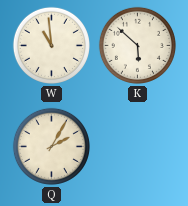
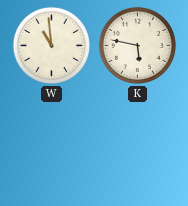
K: 5:52 -> 5:47 (137, 45)
Q: 2:05 -> none (51, 146)
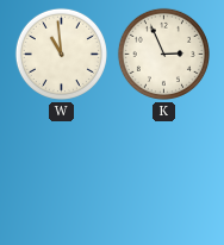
K: 5:47 -> 2:56 (163, 54)
